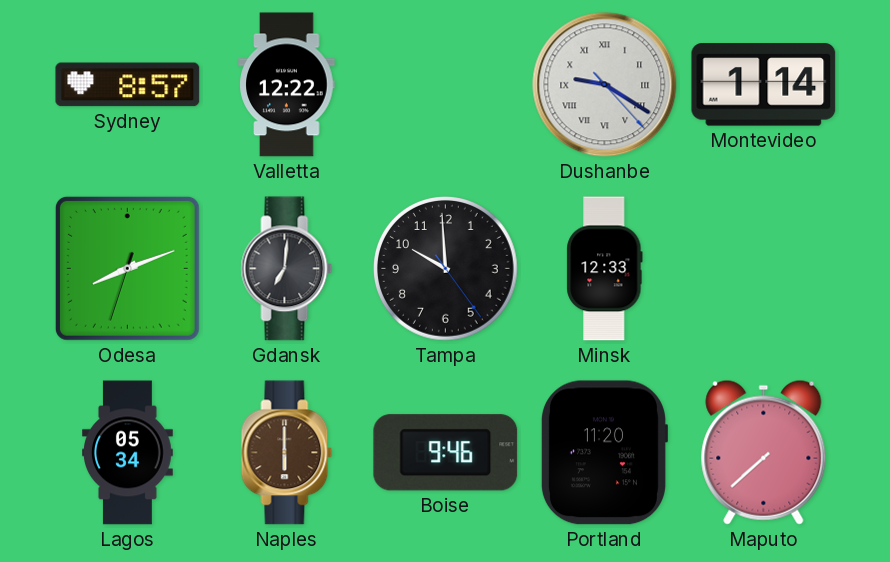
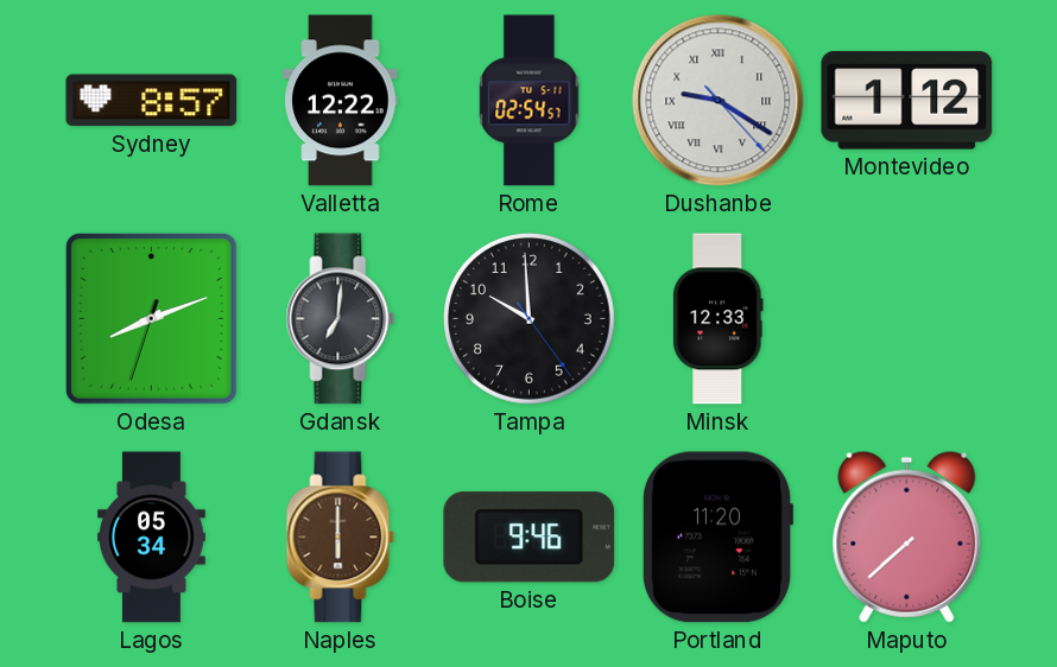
Rome: none -> 02:54 (530, 101)
Montevideo: 1:14 -> 1:12 (907, 101)
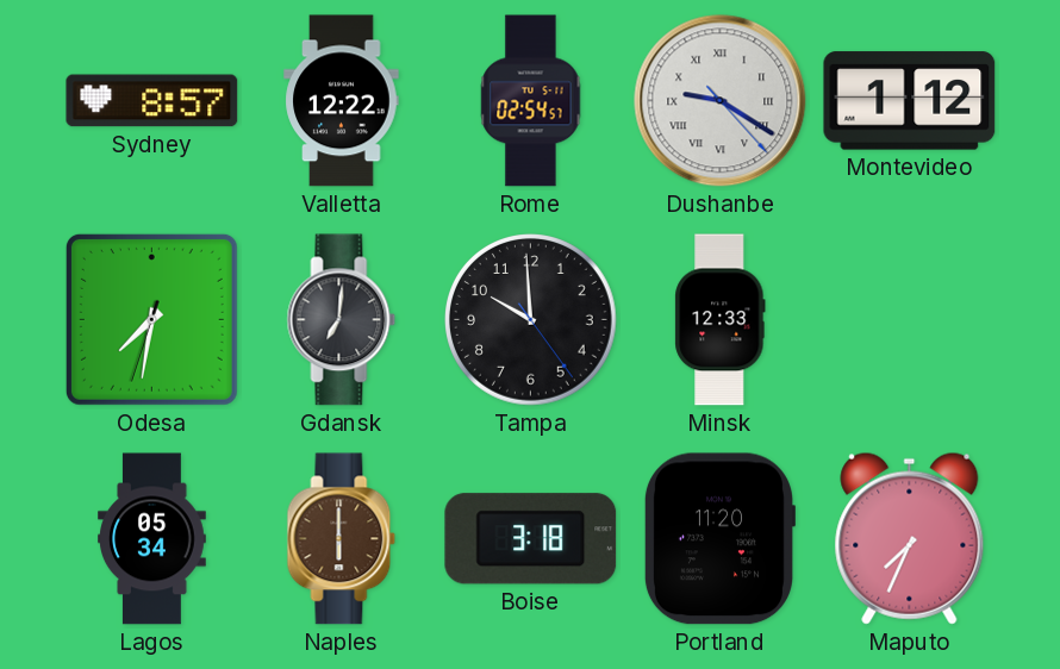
Odesa: 8:11 -> 7:31 (151, 319)
Boise: 9:46 -> 3:18 (531, 539)
Maputo: 7:38 -> 7:34 (910, 538)
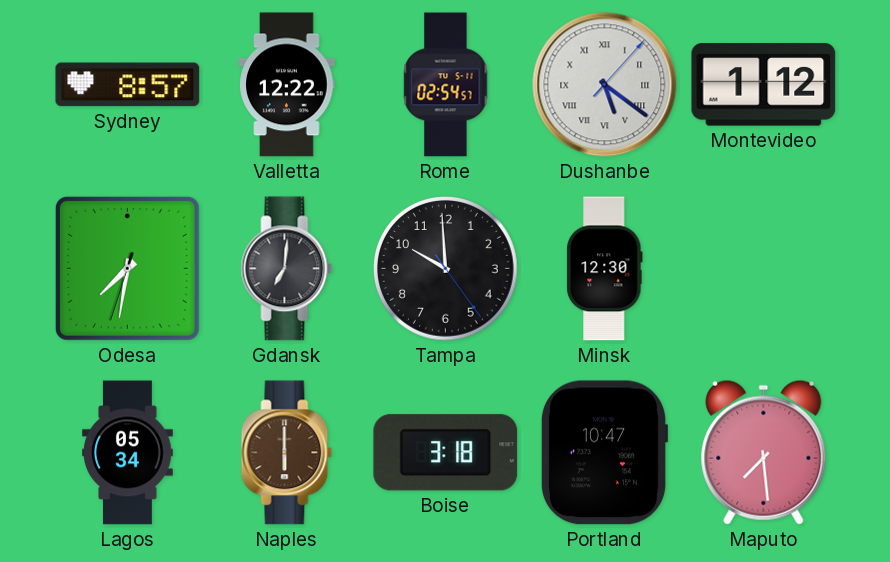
Dushanbe: 9:20 -> 5:21 (605, 85)
Minsk: 12:33 -> 12:30 (605, 269)
Portland: 11:20 -> 10:47 (604, 453)
Maputo: 7:34 -> 7:29 (764, 452)
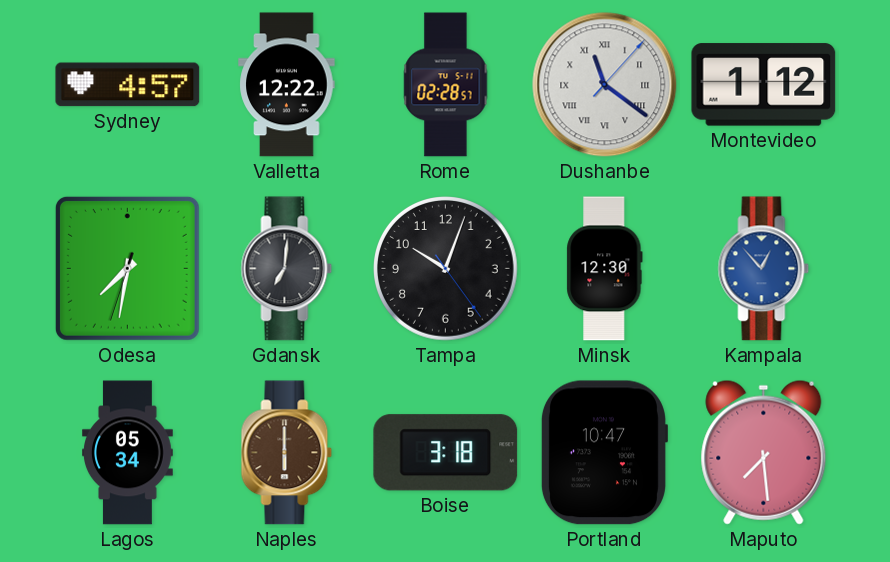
Sydney: 8:57 -> 4:57 (128, 85)
Rome: 02:54 -> 02:28 (446, 85)
Dushanbe: 5:21 -> 11:21 (605, 85)
Tampa: 9:59 -> 10:03 (446, 269)
Kampala: none -> 12:53 (764, 269)
